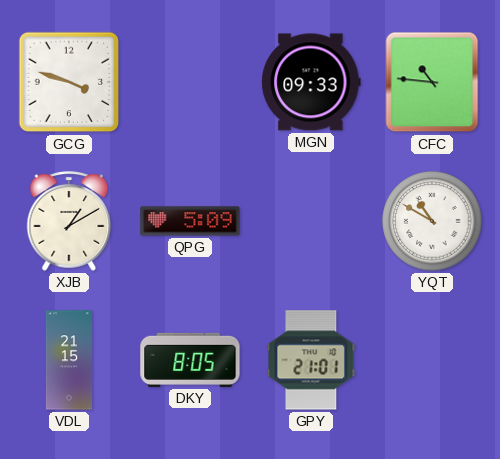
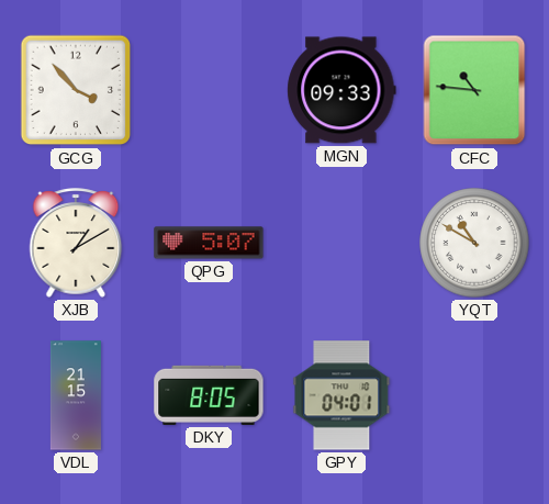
GCG: 3:48 -> 3:53 (76, 90)
QPG: 5:09 -> 5:07 (209, 243)
GPY: 21:01 -> 04:01 (341, 395)
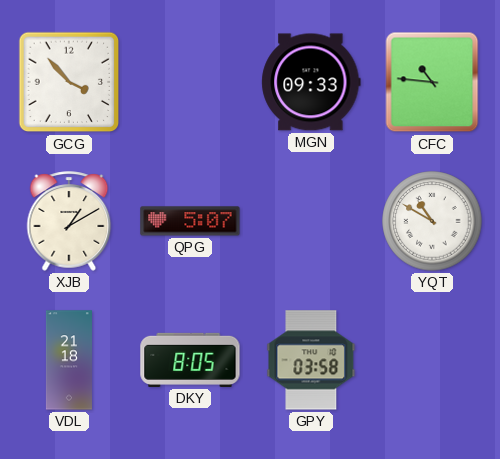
VDL: 21:15 -> 21:18 (69, 360)
GPY: 04:01 -> 03:58 (311, 360)
